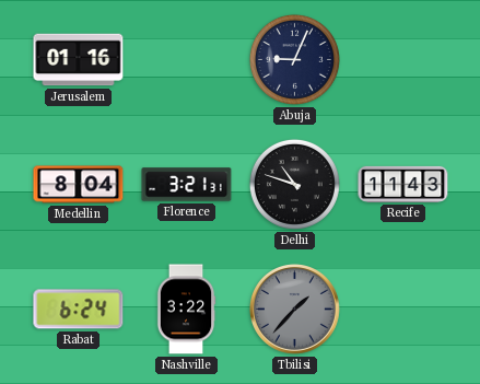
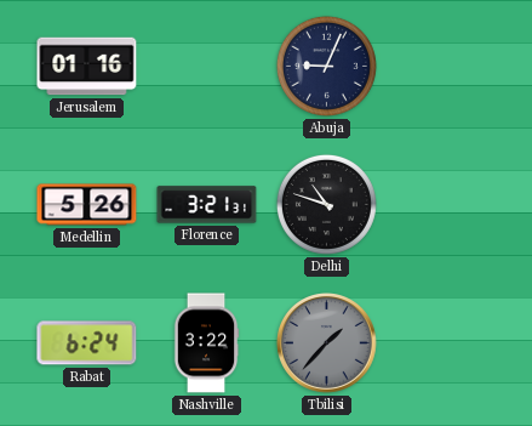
Medellin: 8:04 -> 5:26 (87, 205)
Recife: 11:43 -> none (403, 184)
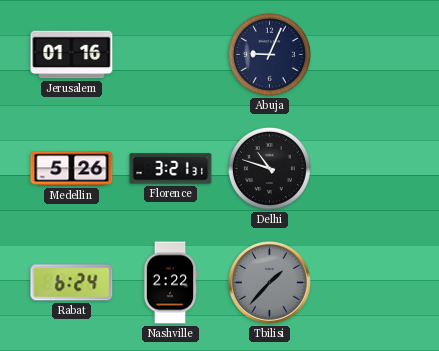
Nashville: 3:22 -> 2:22 (170, 283)
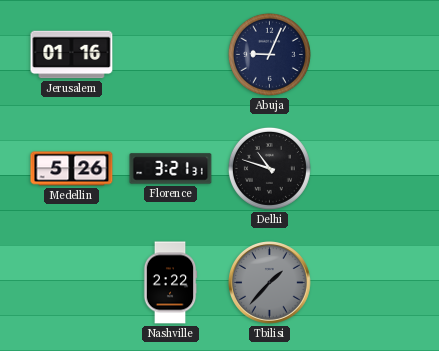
Rabat: 6:24 -> none (72, 283)
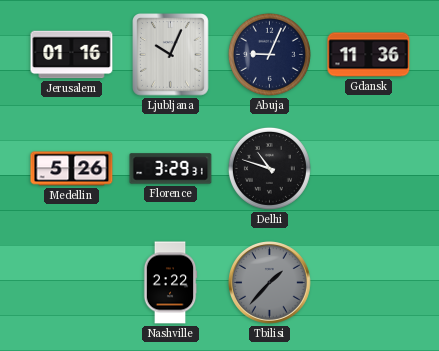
Ljubljana: none -> 10:04 (171, 55)
Gdansk: none -> 11:36 (369, 55)
Florence: 3:21 -> 3:29 (171, 169)
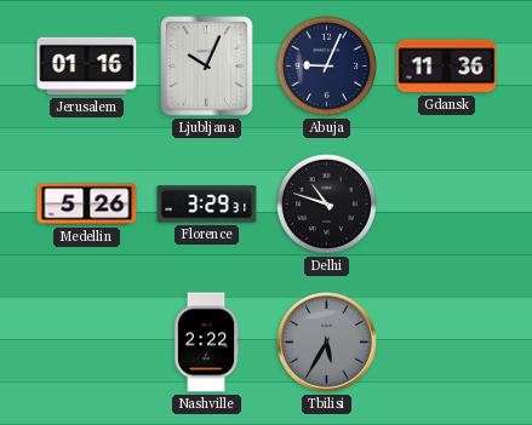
Tbilisi: 1:37 -> 5:35 (327, 343)
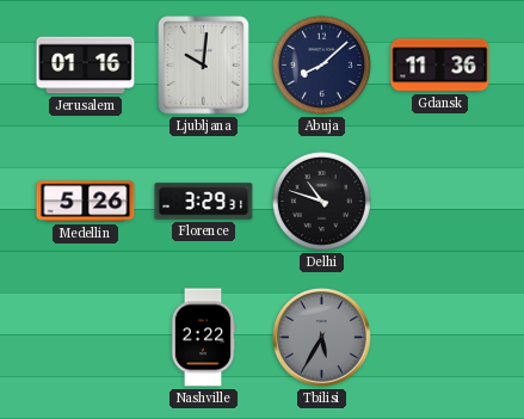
Ljubljana: 10:04 -> 10:01 (204, 66)
Abuja: 9:04 -> 8:08 (321, 64)
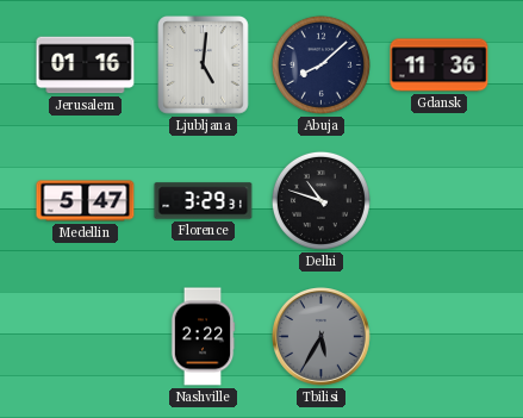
Ljubljana: 10:01 -> 5:01 (204, 65)
Medellin: 5:26 -> 5:47 (86, 201)
